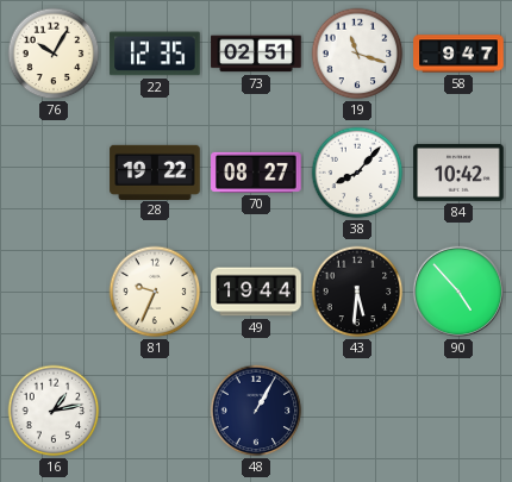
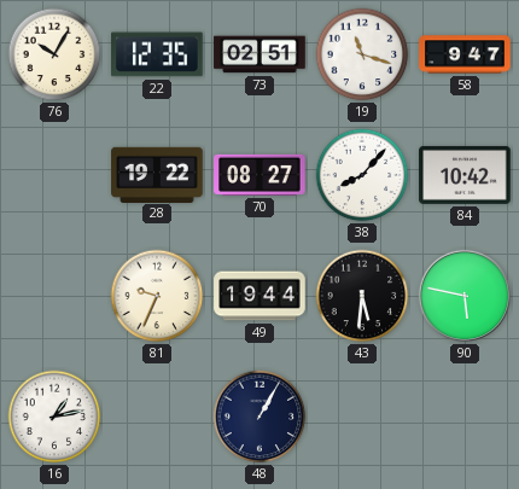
90: 4:53 -> 5:47 (465, 296)
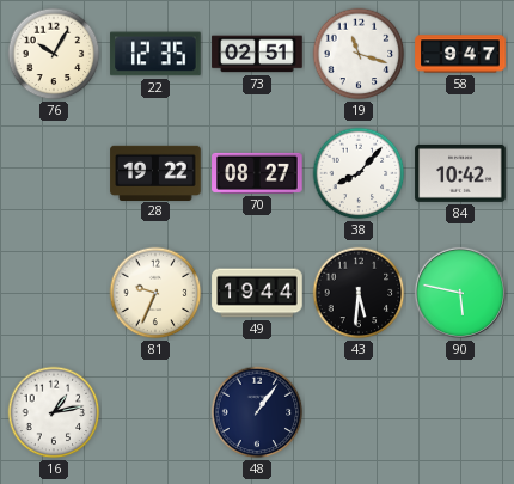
48: 1:05 -> 1:06 (257, 412)
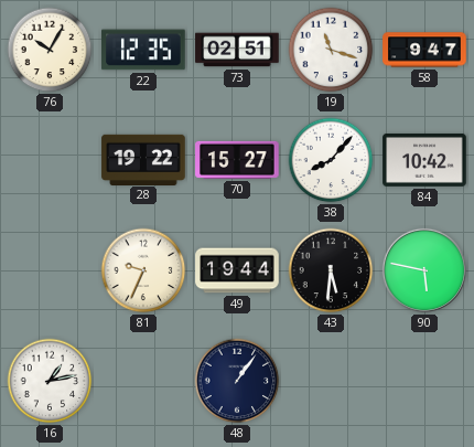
70: 08:27 -> 15:27 (237, 160)
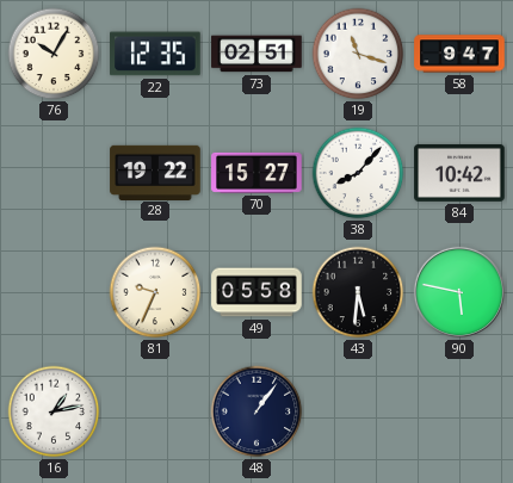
49: 19:44 -> 05:58 (256, 292)
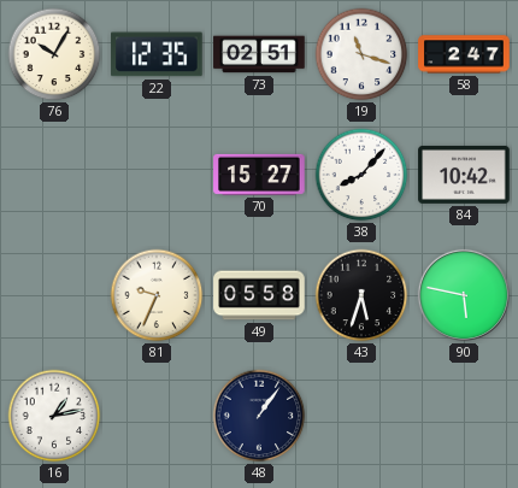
58: 9:47 -> 2:47 (464, 54)
28: 19:22 -> none (155, 172)
43: 5:31 -> 5:33 (361, 295)
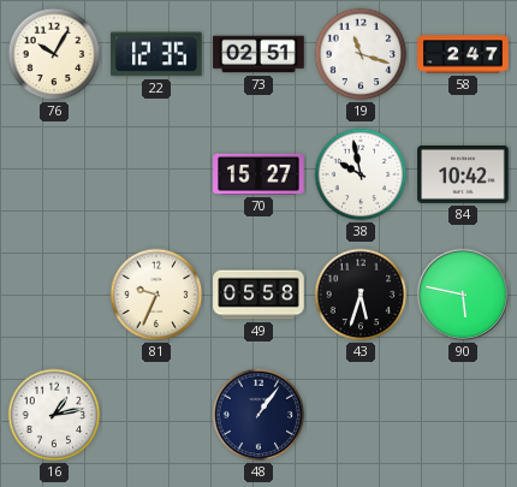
38: 8:07 -> 9:58 (361, 174)
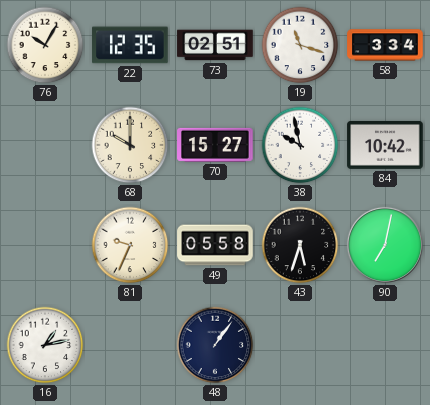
58: 2:47 -> 3:34 (385, 45)
68: none -> 10:00 (130, 145)
90: 5:47 -> 7:02 (385, 245)
